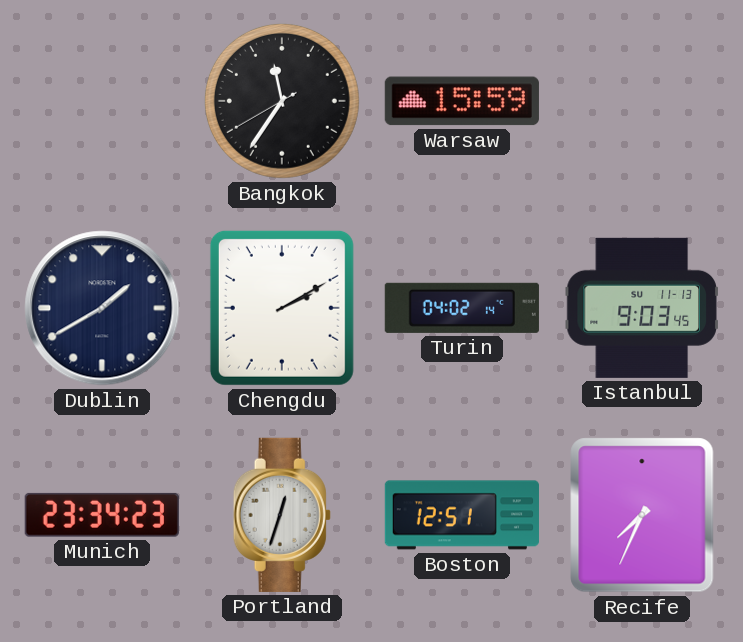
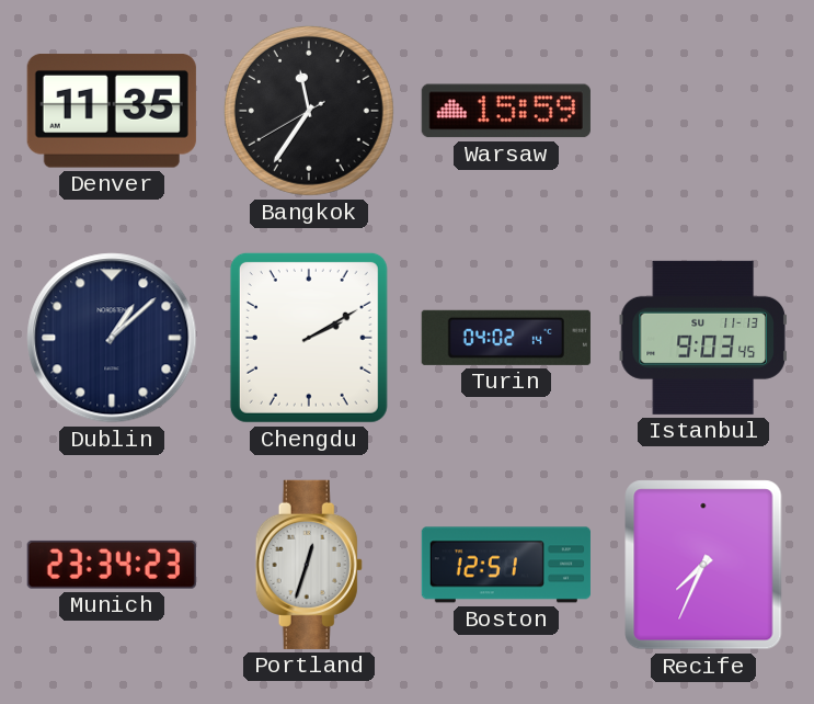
Denver: none -> 11:35 (112, 112)
Dublin: 1:40 -> 1:08 (112, 338)
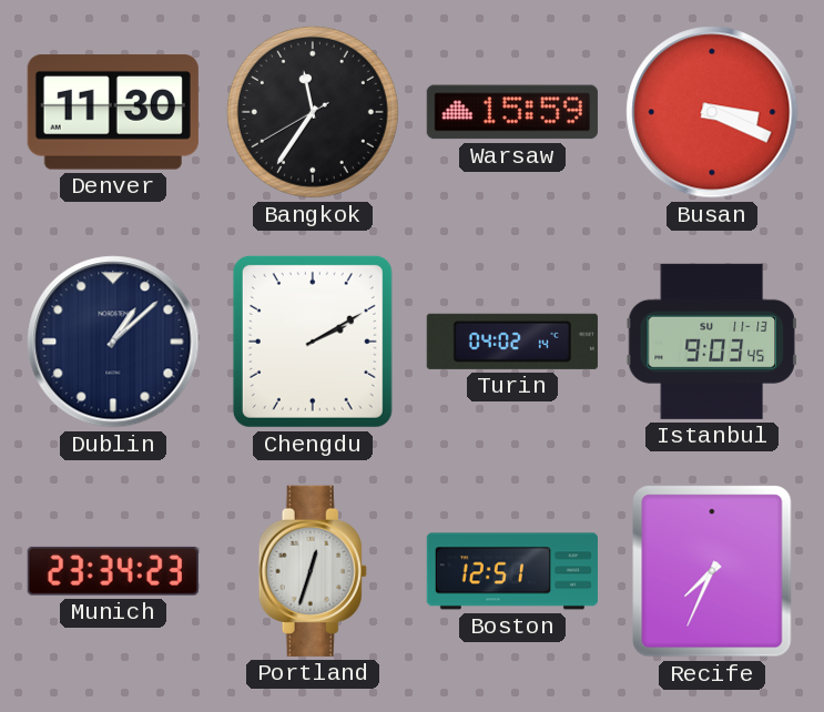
Denver: 11:35 -> 11:30 (113, 113)
Busan: none -> 3:19 (712, 112)
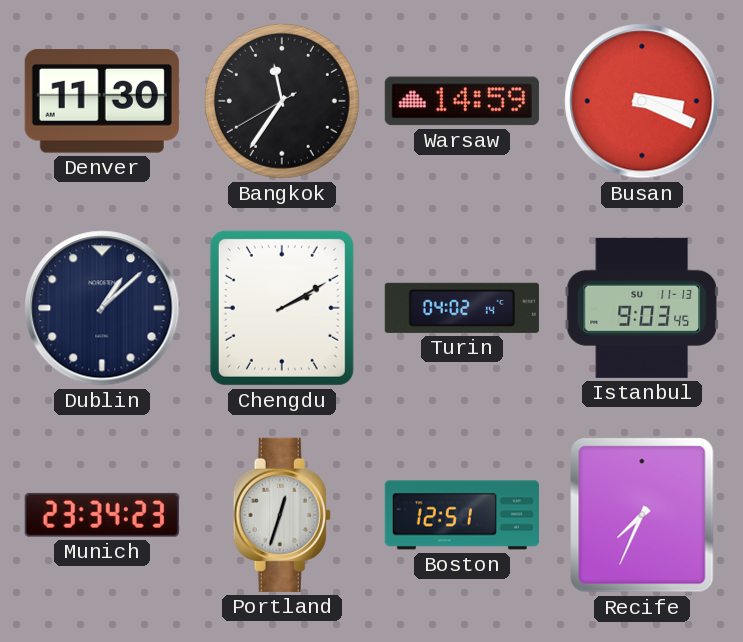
Warsaw: 15:59 -> 14:59 (462, 101)
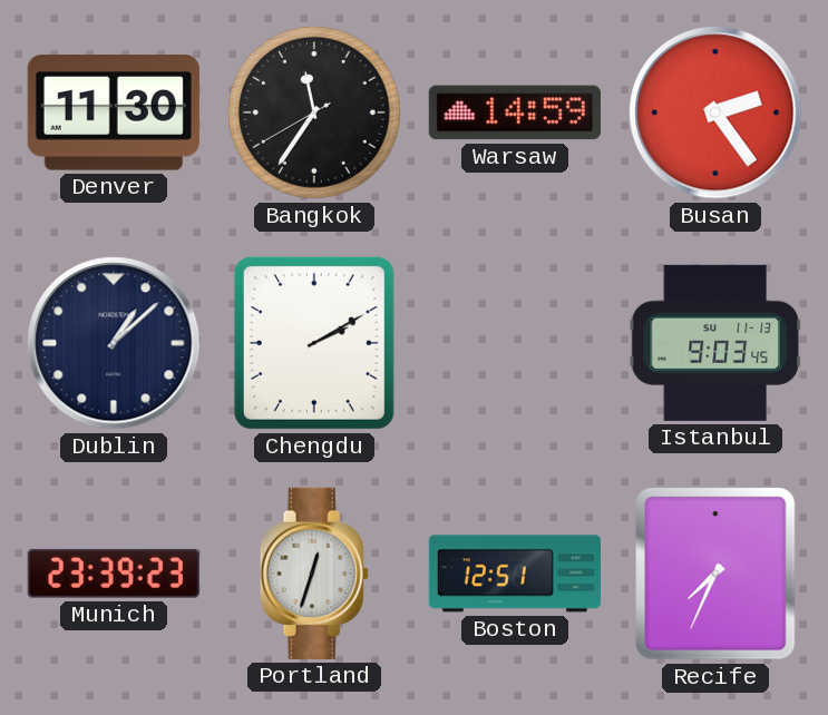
Busan: 3:19 -> 2:24 (715, 112)
Turin: 04:02 -> none (462, 308)
Munich: 23:34 -> 23:39 (114, 574)
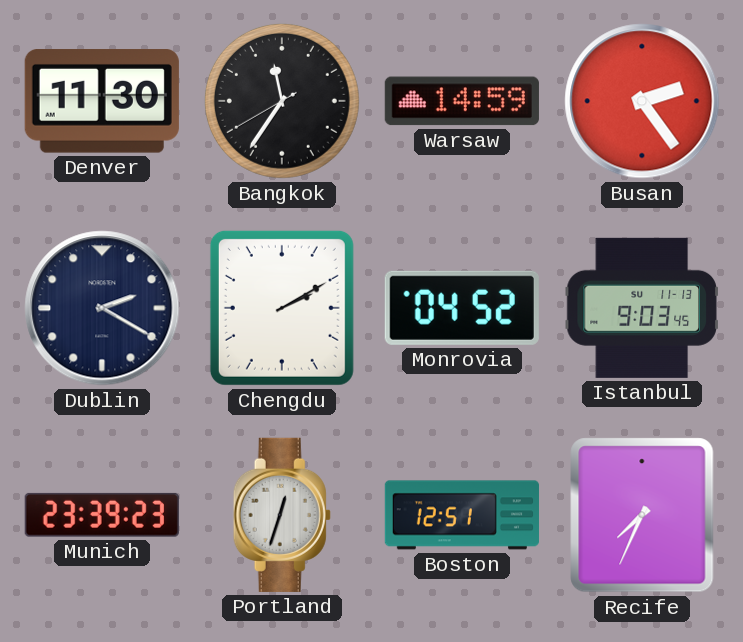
Dublin: 1:08 -> 2:20 (102, 308)
Monrovia: none -> 04:52 (462, 308)
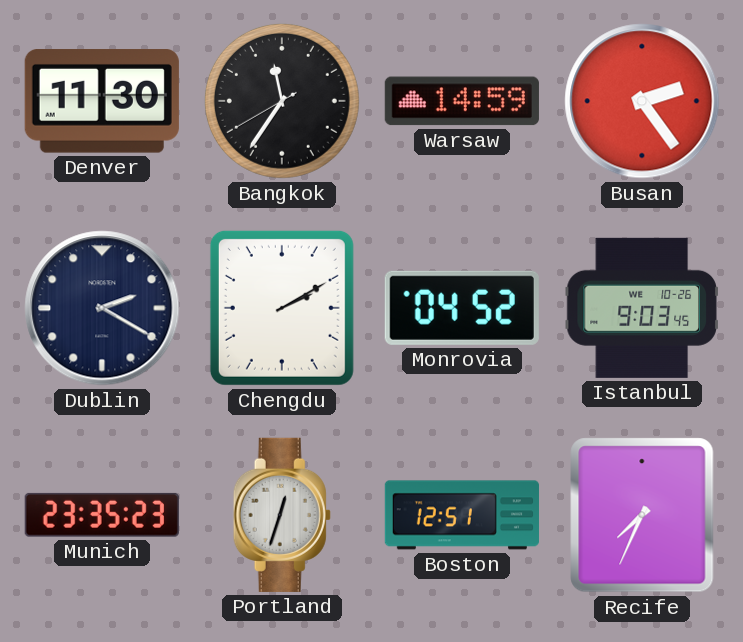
Istanbul date: SU 11-13 -> WE 10-26 (642, 308)
Munich: 23:39 -> 23:35 (102, 515)
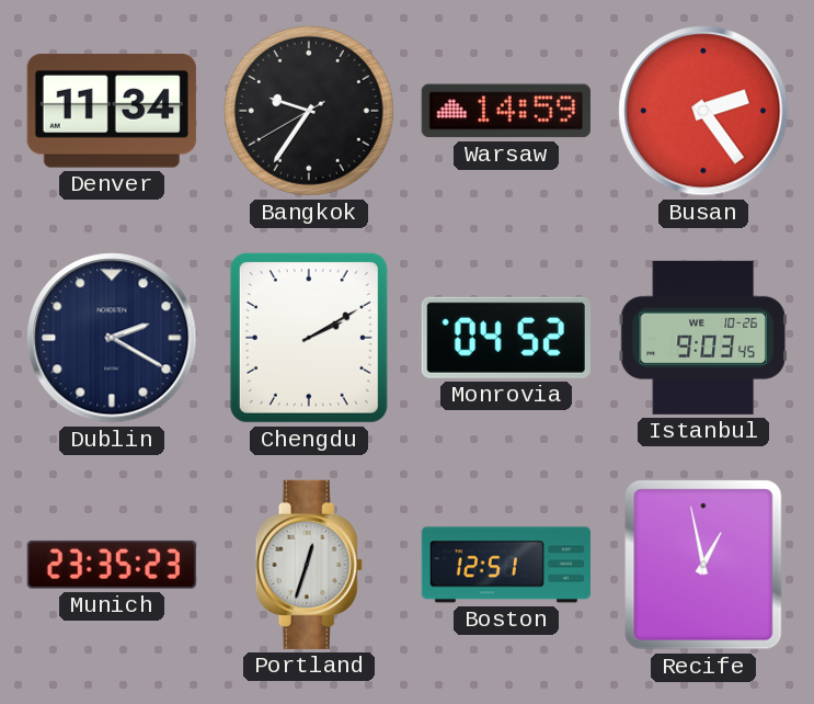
Denver: 11:30 -> 11:34 (112, 112)
Bangkok: 11:35 -> 9:35 (309, 111)
Recife: 7:34 -> 12:58 (703, 565)
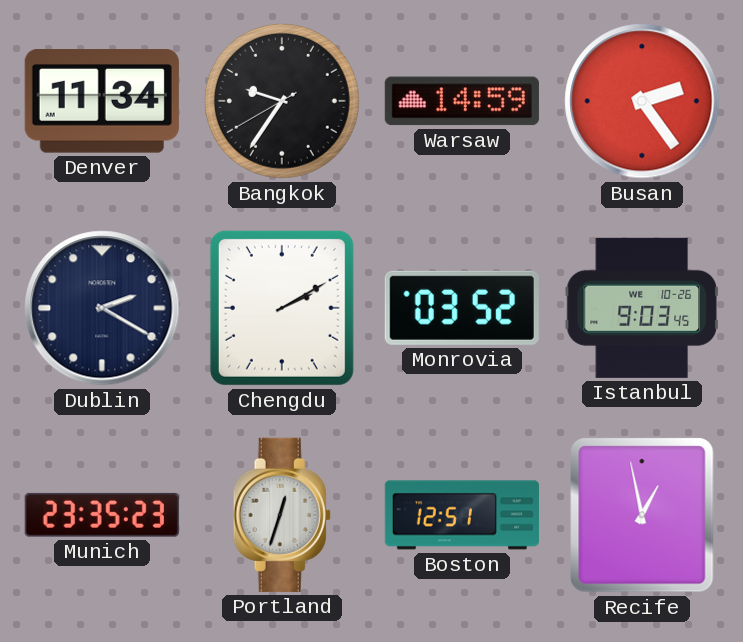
Monrovia: 04:52 -> 03:52 (462, 308)
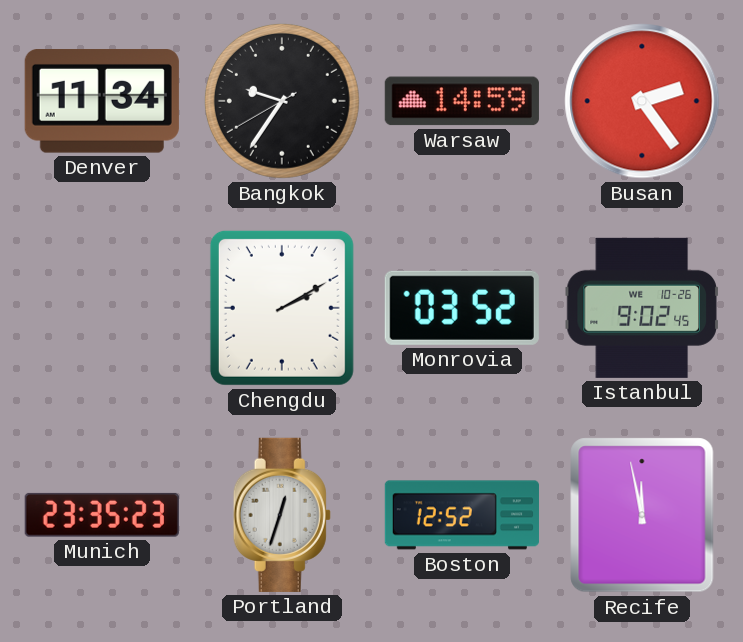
Dublin: 2:20 -> none (102, 308)
Istanbul: 9:03 -> 9:02 (642, 308)
Boston: 12:51 -> 12:52 (462, 515)
Recife: 12:58 -> 11:58 (642, 515)
